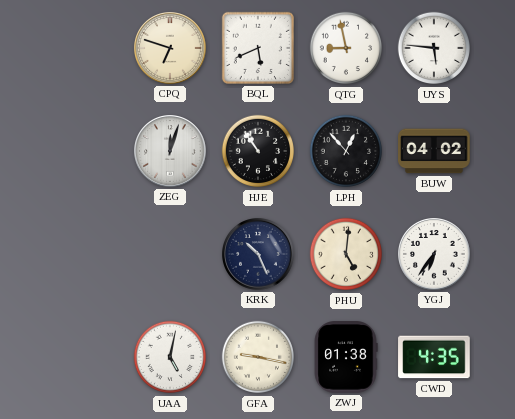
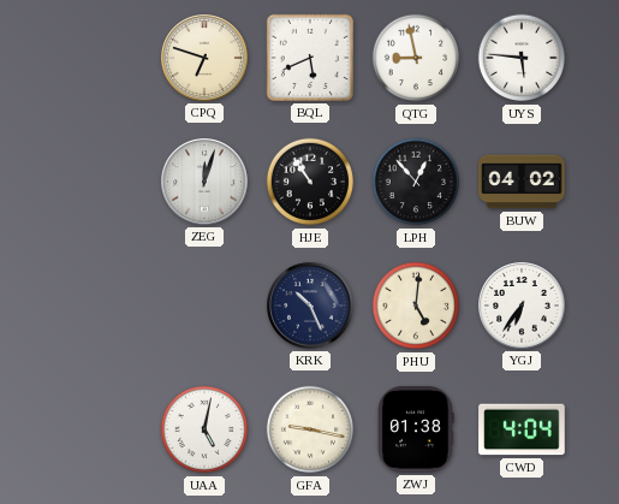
CWD: 4:35 -> 4:04 (522, 429)
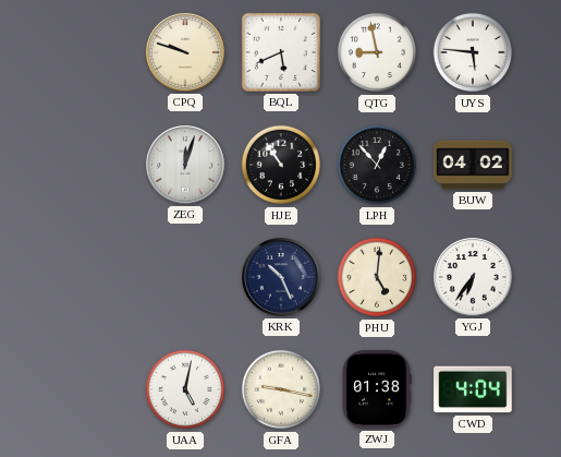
CPQ: 6:48 -> 9:48 (185, 52)
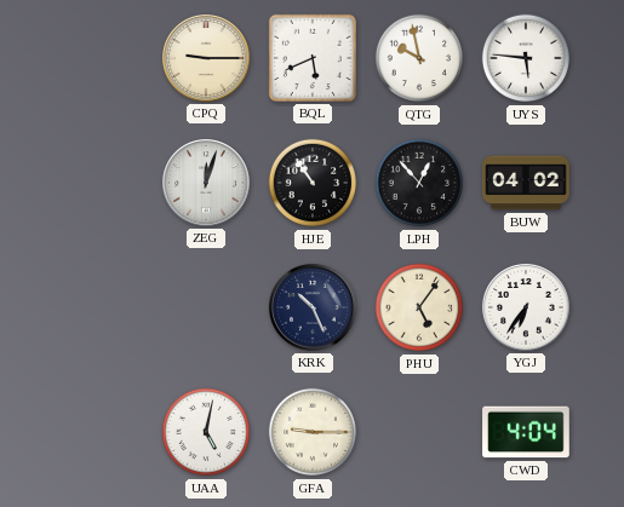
CPQ: 9:48 -> 9:15 (206, 58)
QTG: 8:58 -> 9:58 (419, 58)
PHU: 5:01 -> 5:06 (419, 307)
GFA: 9:17 -> 9:15 (313, 432)
ZWJ: 01:38 -> none (377, 389)
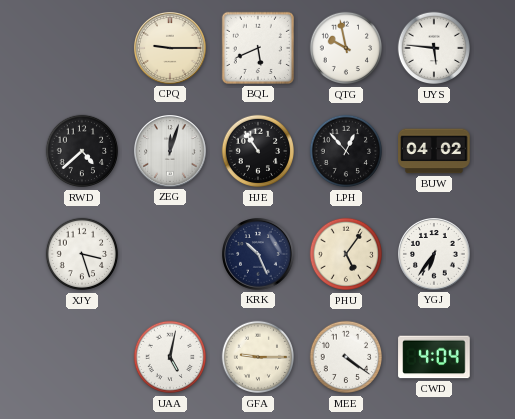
RWD: none -> 4:38 (82, 151)
XJY: none -> 3:27 (82, 254)
MEE: none -> 4:21 (346, 357)
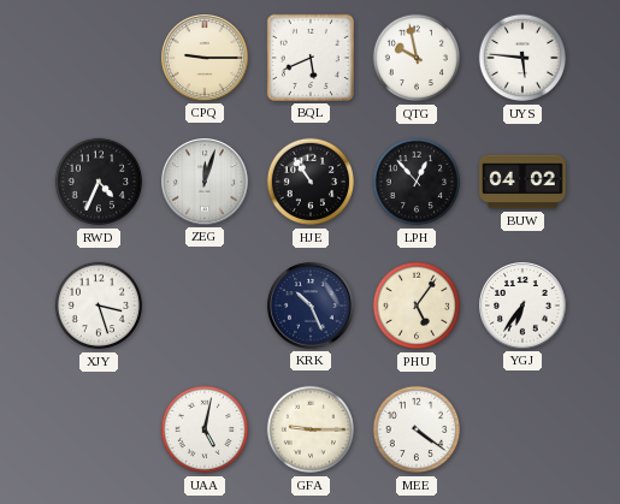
RWD: 4:38 -> 4:34 (99, 182)
CWD: 4:04 -> none (434, 357)
